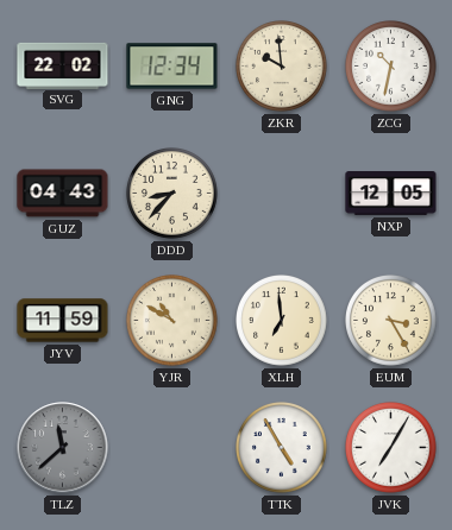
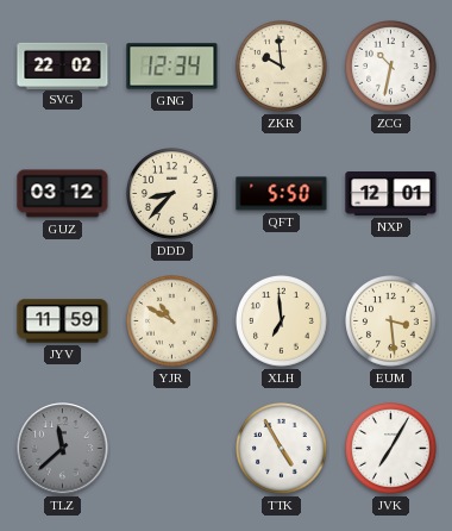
GUZ: 04:43 -> 03:12 (63, 194)
QFT: none -> 5:50 (282, 194)
NXP: 12:05 -> 12:01 (391, 194)
EUM: 3:25 -> 3:29 (391, 321)
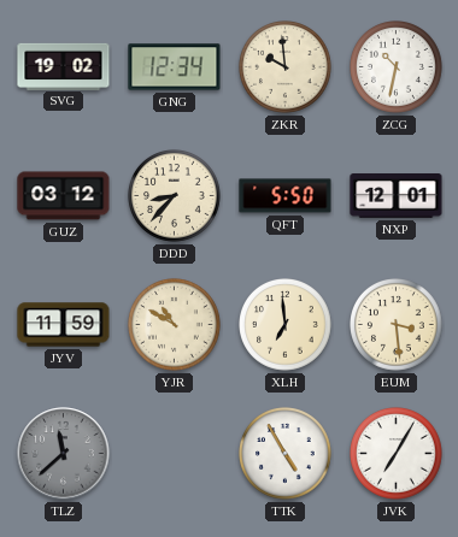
SVG: 22:02 -> 19:02 (64, 66)
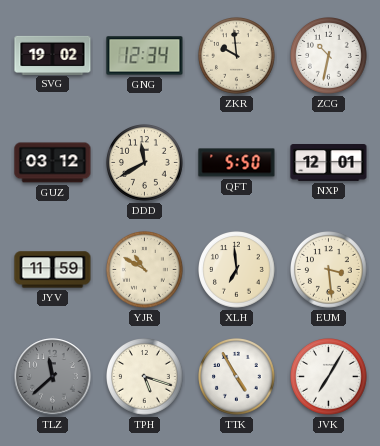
DDD: 8:37 -> 11:40 (145, 163)
TPH: none -> 5:18 (145, 377)
